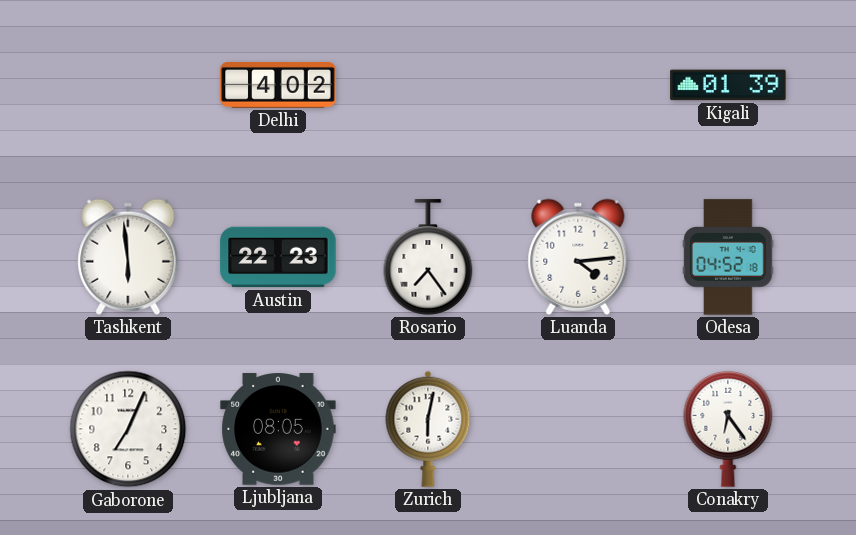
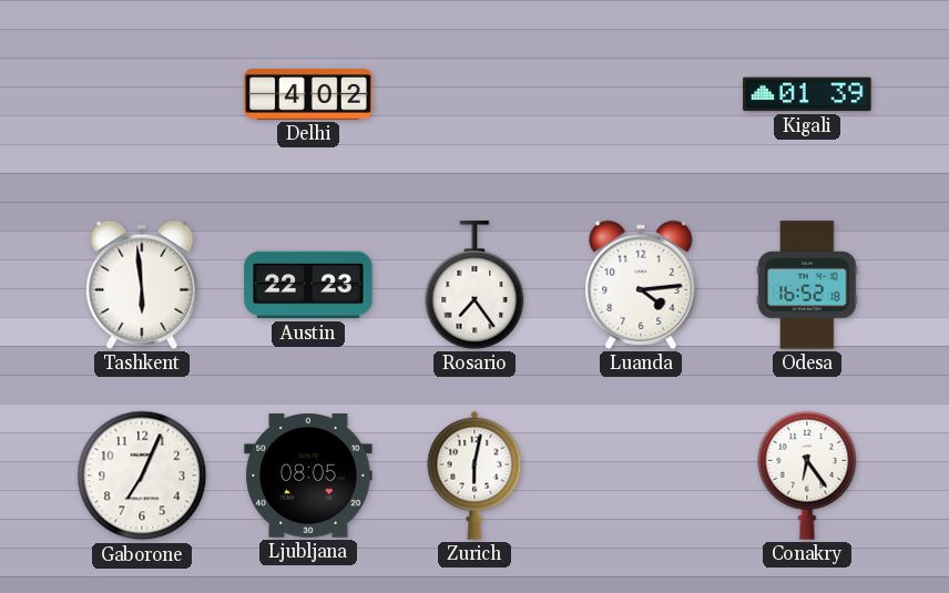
Odesa: 04:52 -> 16:52 (807, 285)
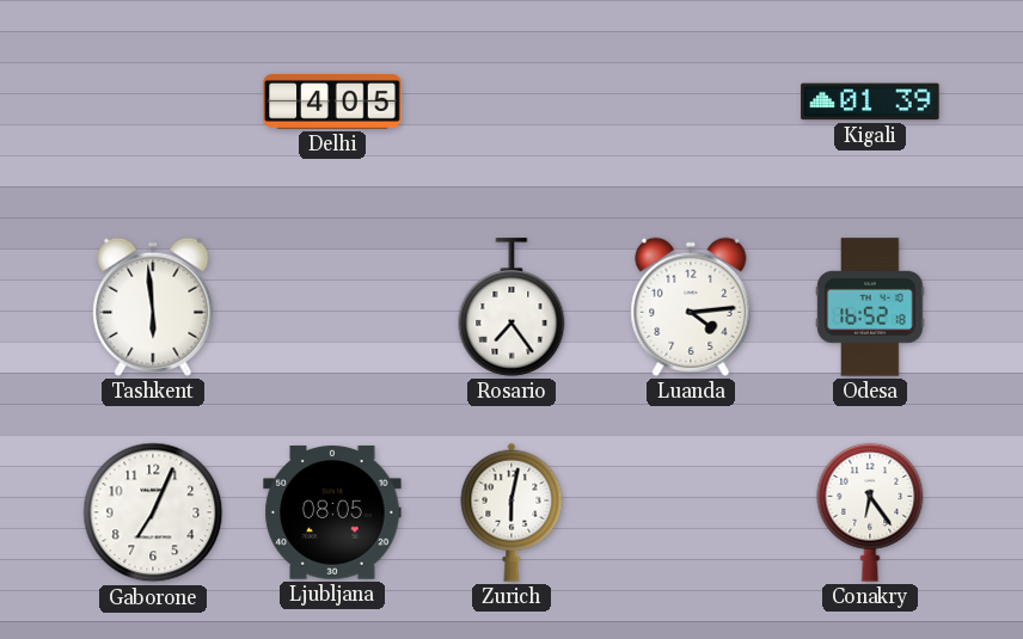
Delhi: 4:02 -> 4:05 (332, 102)
Austin: 22:23 -> none (308, 285)
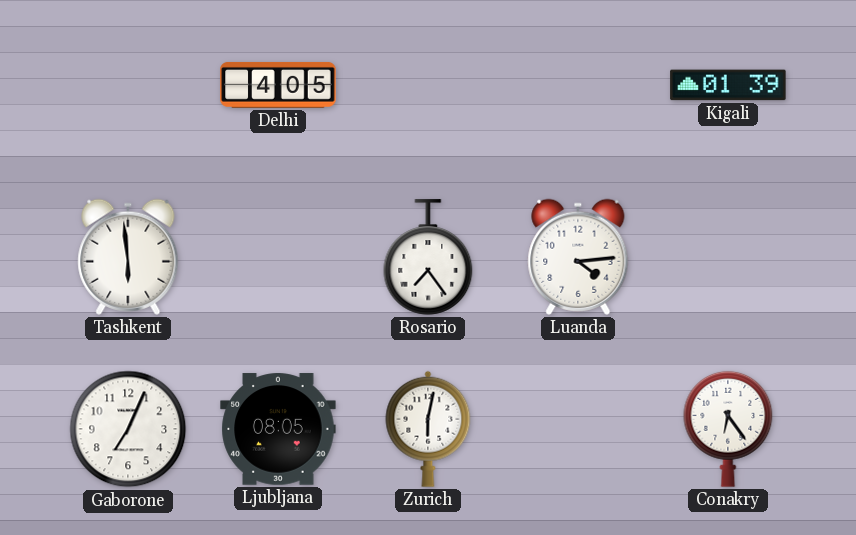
Odesa: 16:52 -> none (870, 307)
